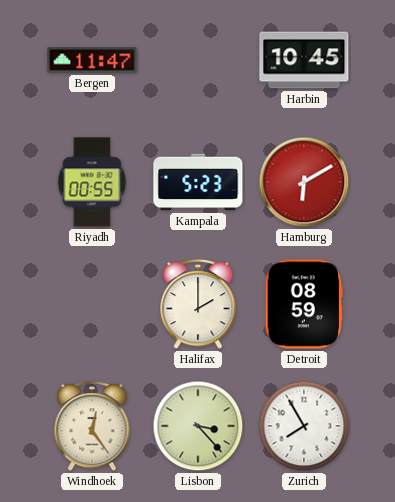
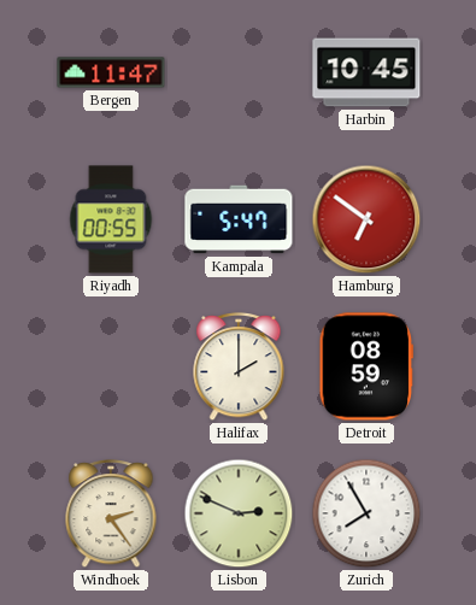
Kampala: 5:23 -> 5:47 (239, 219)
Hamburg: 6:10 -> 6:51 (366, 219)
Windhoek: 12:24 -> 2:24 (111, 515)
Lisbon: 3:23 -> 2:49 (239, 513)
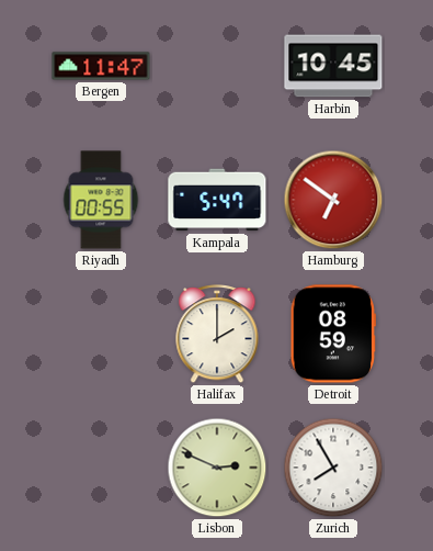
Windhoek: 2:24 -> none (111, 515)
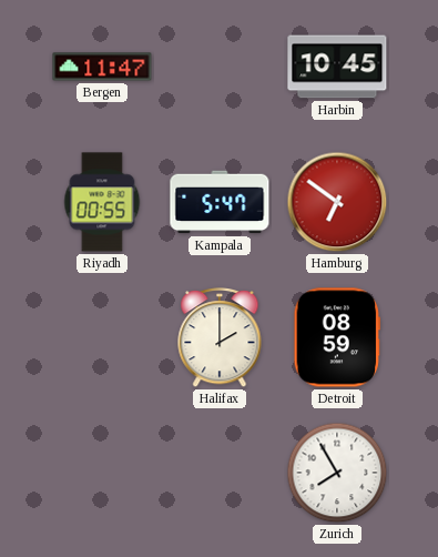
Lisbon: 2:49 -> none (217, 468)
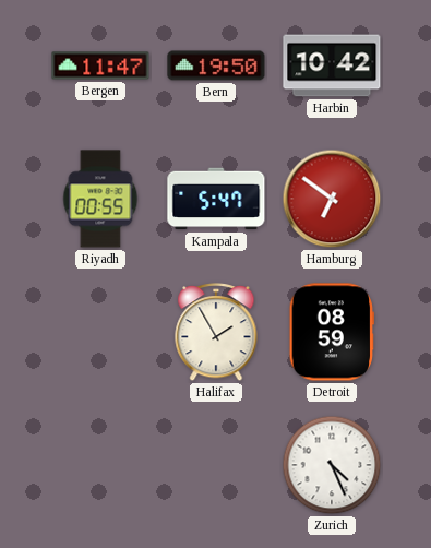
Bern: none -> 19:50 (216, 65)
Harbin: 10:45 -> 10:42 (332, 65)
Halifax: 2:00 -> 1:55 (216, 333)
Zurich: 7:55 -> 4:26 (332, 465)
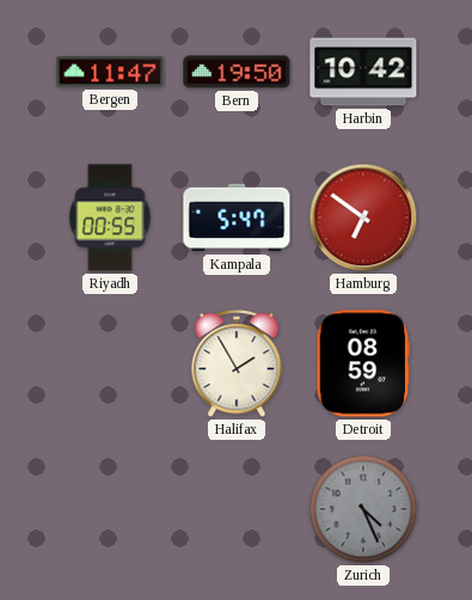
Zurich dial: white -> grey (363, 509)
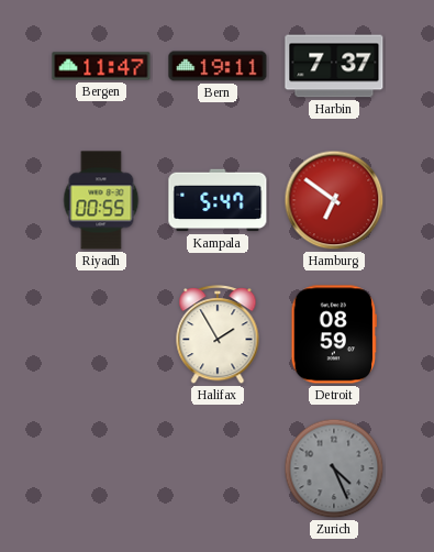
Bern: 19:50 -> 19:11 (218, 66)
Harbin: 10:42 -> 7:37 (334, 66)
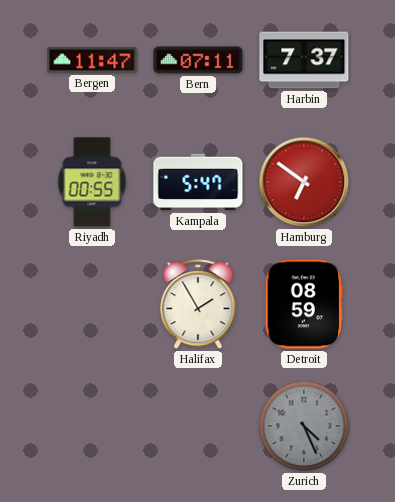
Bern: 19:11 -> 07:11 (198, 60)
